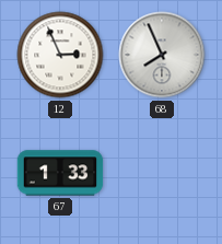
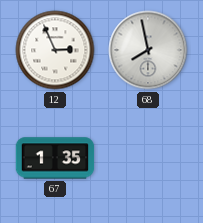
68: 7:56 -> 7:58 (148, 50)
67: 1:33 -> 1:35 (55, 158)
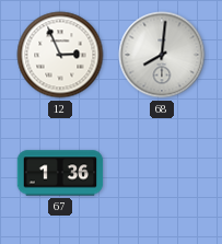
68: 7:58 -> 8:01 (162, 55)
67: 1:35 -> 1:36 (60, 173)
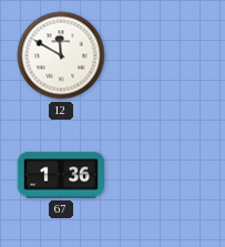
12: 2:56 -> 11:50 (61, 55)
68: 8:01 -> none (162, 55)
